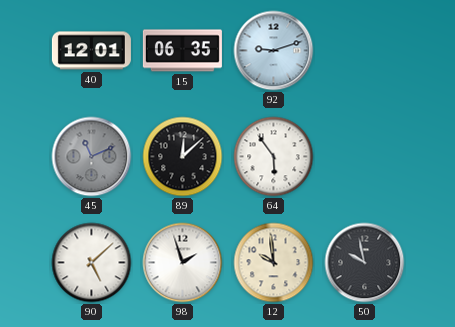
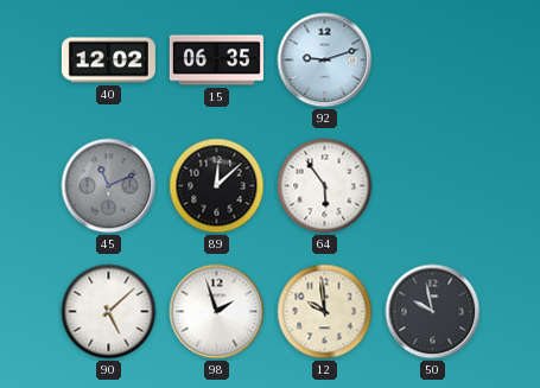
40: 12:01 -> 12:02 (108, 61)
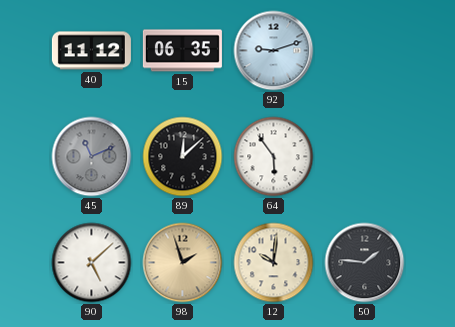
40: 12:02 -> 11:12 (91, 51)
98 dial: white -> champagne (183, 263)
12: 9:59 -> 10:01 (274, 263)
50: 9:58 -> 1:46 (365, 263)
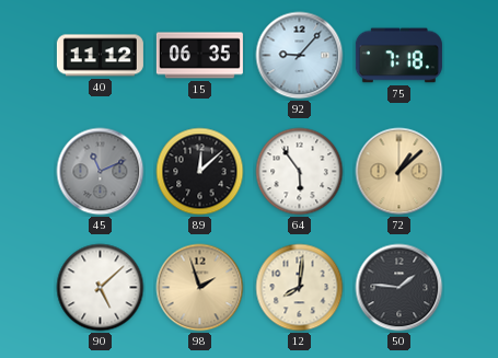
92: 9:12 -> 9:07 (300, 56)
75: none -> 7:18 (398, 56)
72: none -> 1:08 (399, 172)
12: 10:01 -> 8:01 (300, 288)
